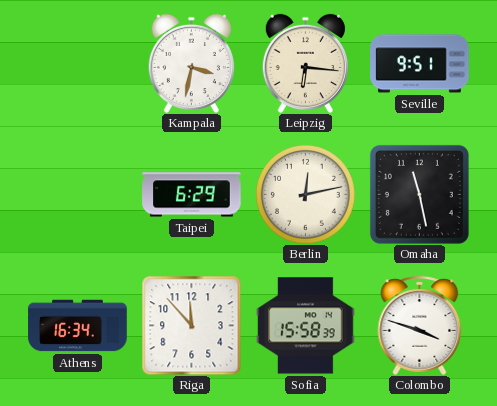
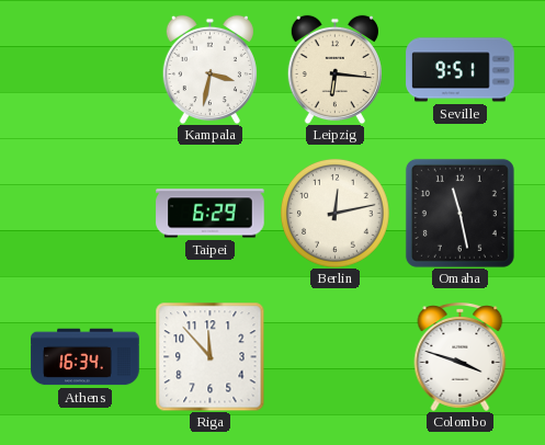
Sofia: 15:58 -> none (306, 326)
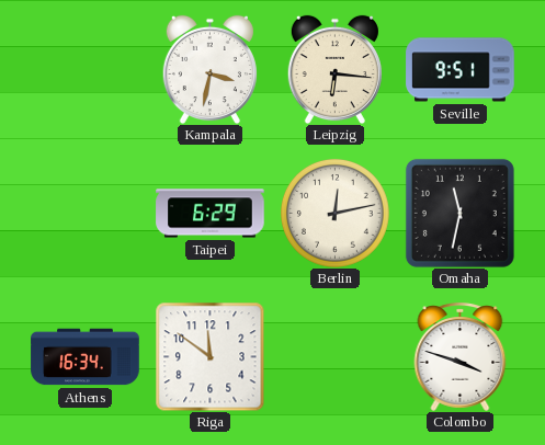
Omaha: 11:28 -> 11:32 (459, 213)
Riga: 11:53 -> 11:51 (209, 357)
